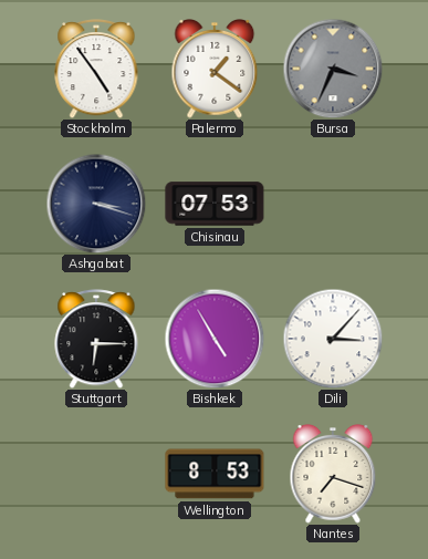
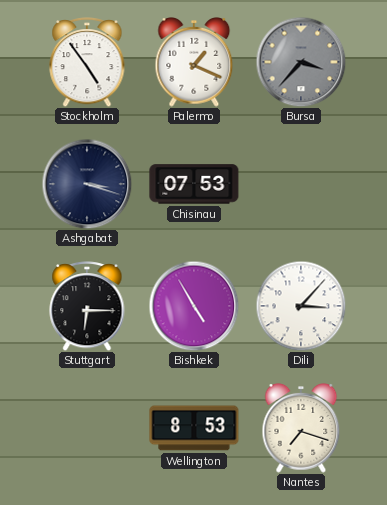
Palermo: 1:21 -> 1:19 (194, 63)
Bursa: 3:34 -> 3:37 (301, 62)
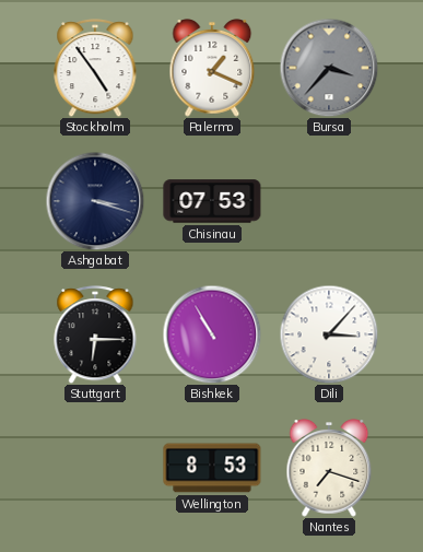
Bishkek: 4:55 -> 10:55 (212, 334)
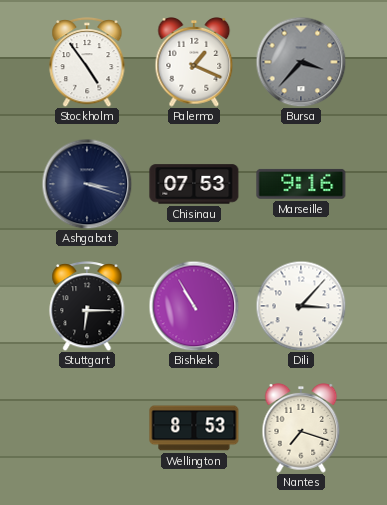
Marseille: none -> 9:16 (301, 184)
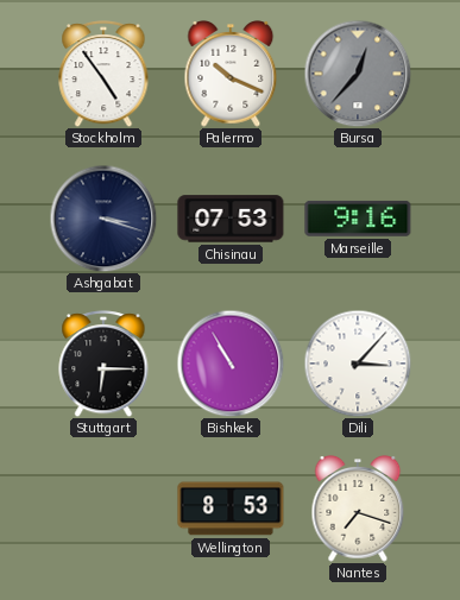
Palermo: 1:19 -> 10:19 (231, 75)
Bursa: 3:37 -> 12:37 (358, 74)
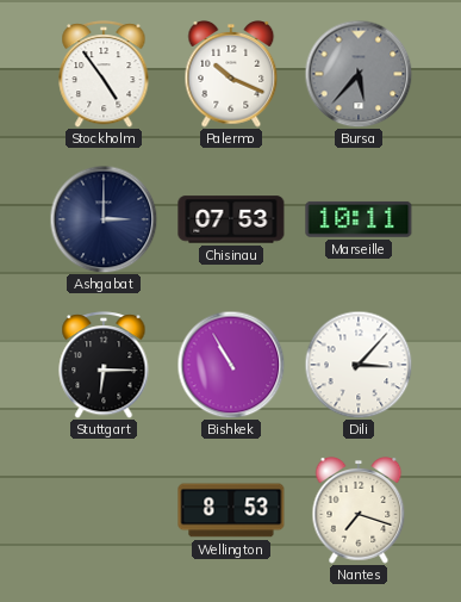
Bursa: 12:37 -> 5:37 (359, 74)
Ashgabat: 3:18 -> 3:00 (104, 219)
Marseille: 9:16 -> 10:11 (359, 219)
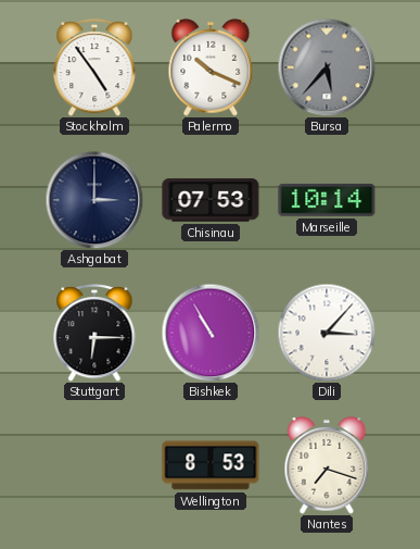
Marseille: 10:11 -> 10:14 (327, 200)
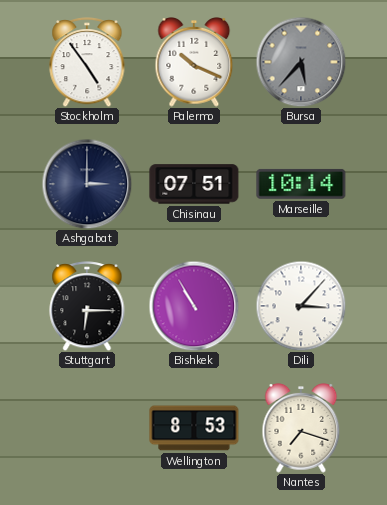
Chisinau: 07:53 -> 07:51 (194, 184)
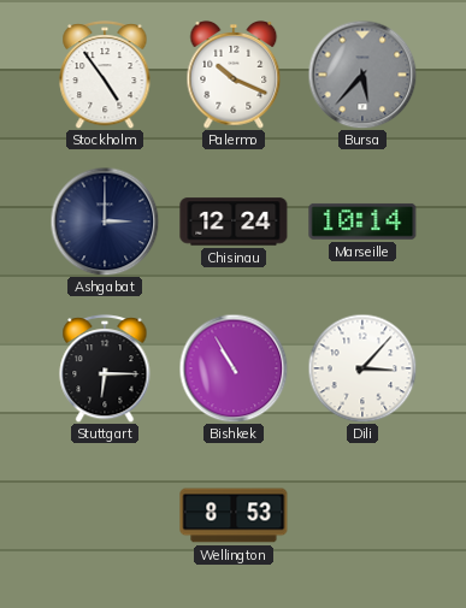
Chisinau: 07:51 -> 12:24 (234, 222)
Nantes: 7:18 -> none (301, 429)
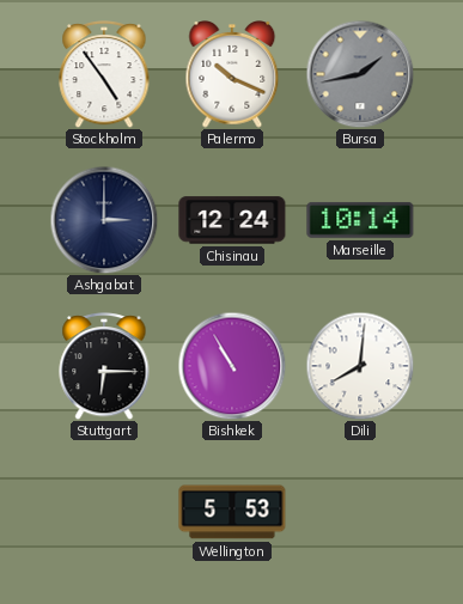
Bursa: 5:37 -> 1:43 (360, 74)
Dili: 3:07 -> 8:01 (360, 366)
Wellington: 8:53 -> 5:53 (232, 512)
